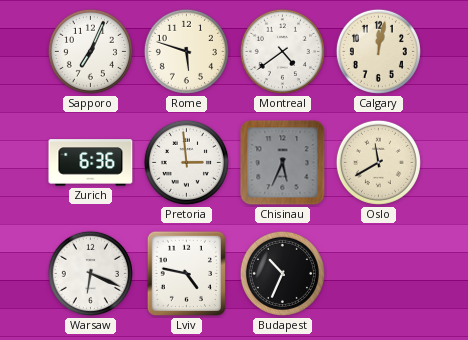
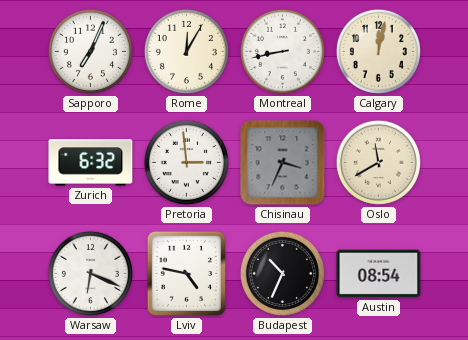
Rome: 5:48 -> 12:05 (186, 51)
Montreal: 4:39 -> 8:43 (282, 51)
Zurich: 6:36 -> 6:32 (91, 163)
Chisinau: 5:34 -> 3:34 (283, 163)
Austin: none -> 08:54 (379, 274)
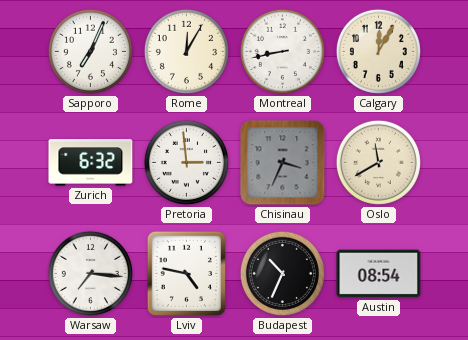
Calgary: 12:02 -> 12:05 (378, 51)
Warsaw: 6:19 -> 7:16 (90, 273)
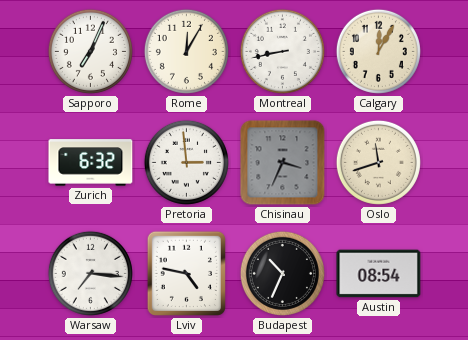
Oslo: 11:40 -> 11:42 (378, 162)
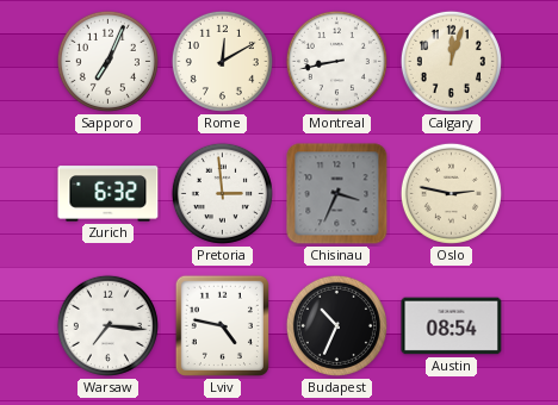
Rome: 12:05 -> 12:10 (222, 61)
Calgary: 12:05 -> 12:03 (451, 61)
Oslo: 11:42 -> 2:47 (451, 193)
